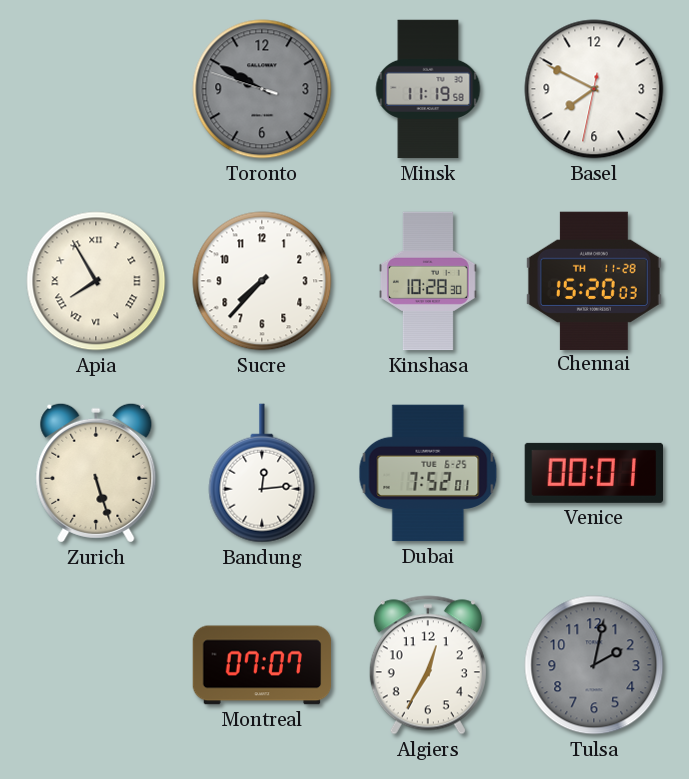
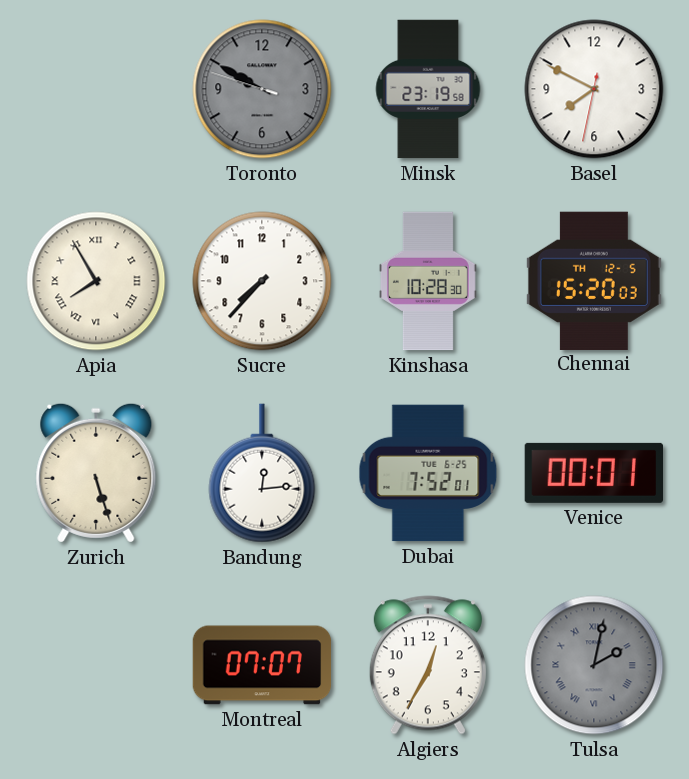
Minsk: 11:19 -> 23:19 (428, 89)
Chennai date: TH 11-28 -> TH 12-5 (594, 280)
Tulsa numerals: Arabic -> Roman (594, 665)
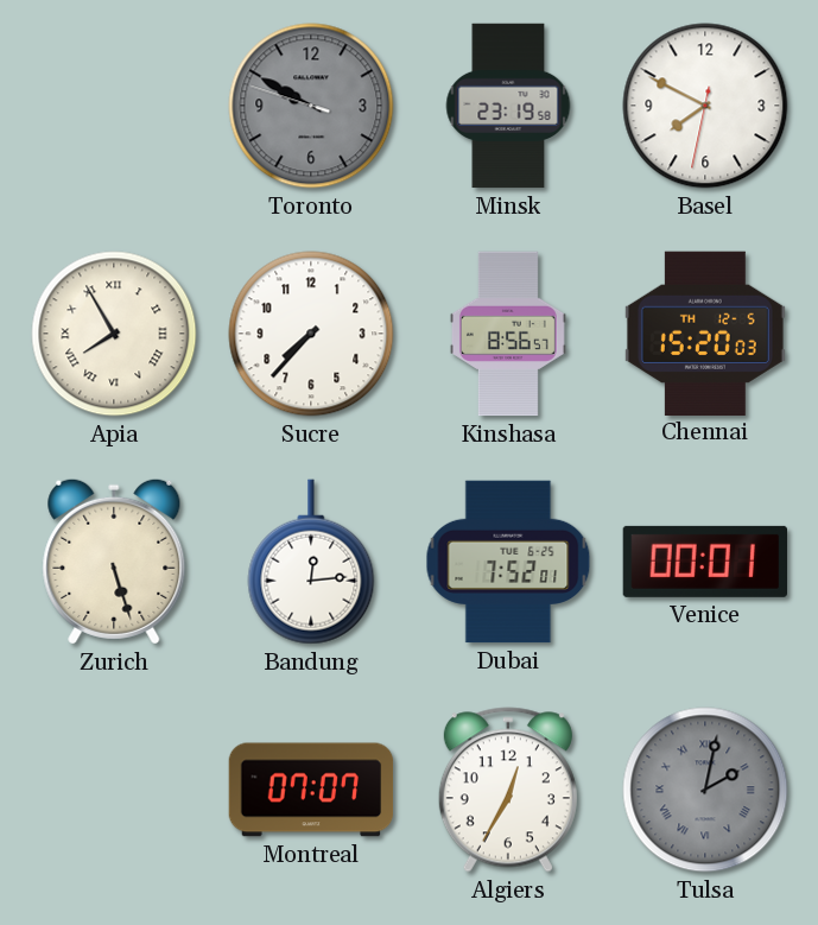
Kinshasa: 10:28 -> 8:56 (508, 334)
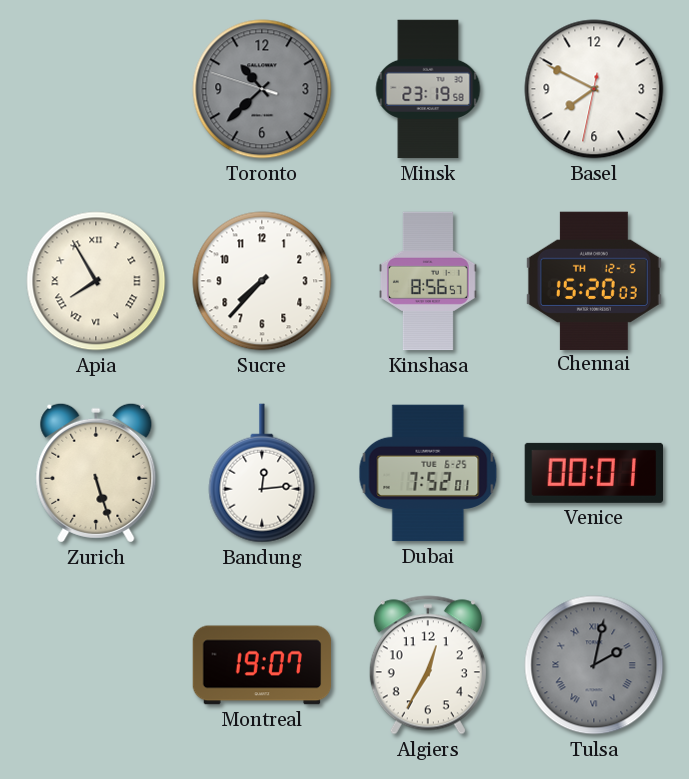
Toronto: 9:49 -> 10:37 (262, 89)
Montreal: 07:07 -> 19:07 (262, 665)
